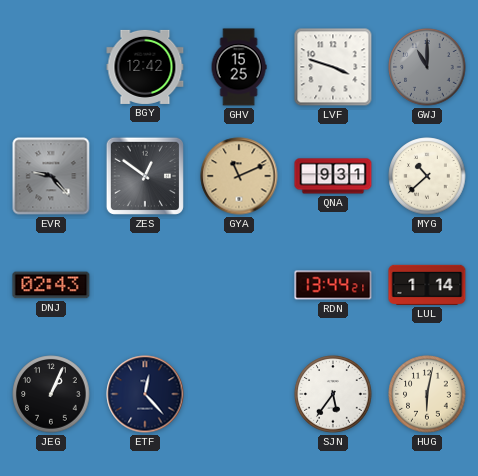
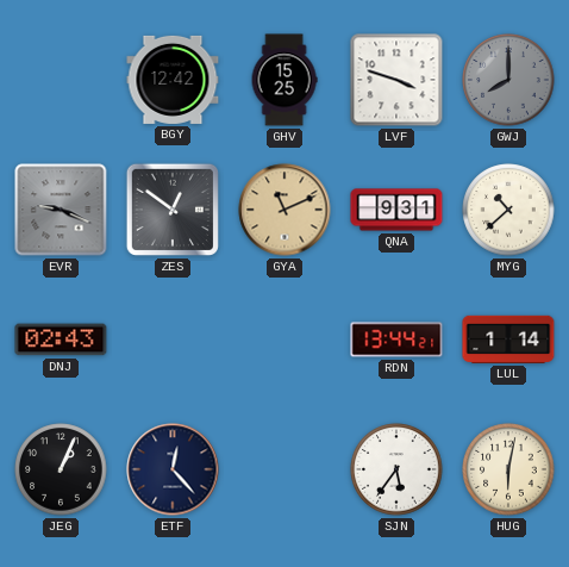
GWJ: 11:00 -> 8:00 (508, 80)
EVR: 9:23 -> 9:19 (61, 210)
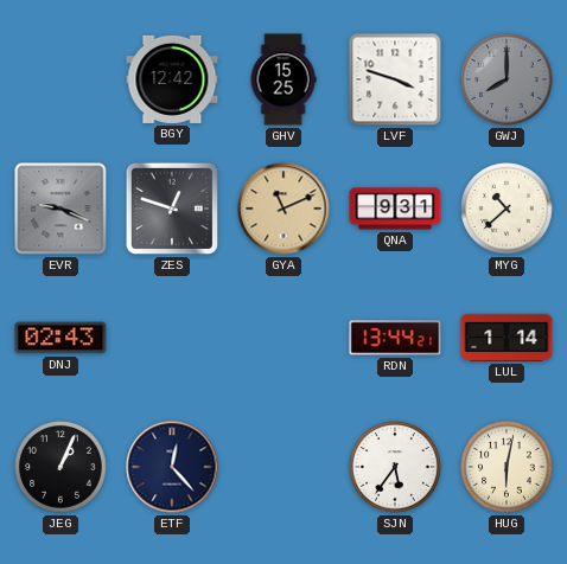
ZES: 12:51 -> 12:48 (172, 209)
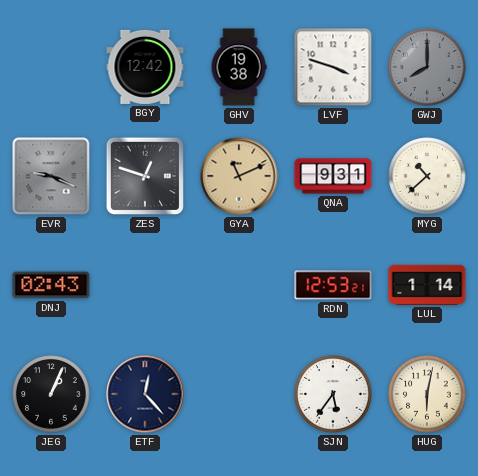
GHV: 15:25 -> 19:38 (239, 67)
RDN: 13:44 -> 12:53 (333, 285)
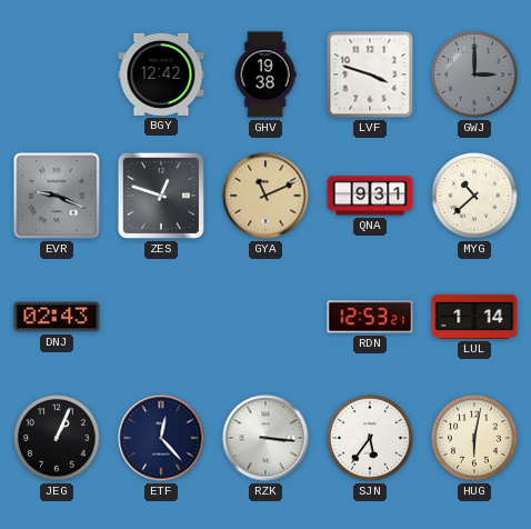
GWJ: 8:00 -> 3:00 (474, 74)
RZK: none -> 3:16 (265, 438)
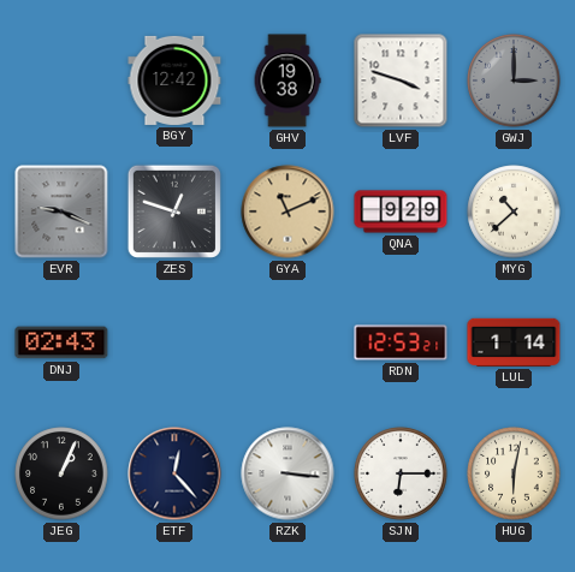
QNA: 9:31 -> 9:29 (401, 211)
SJN: 5:36 -> 6:15 (401, 473)
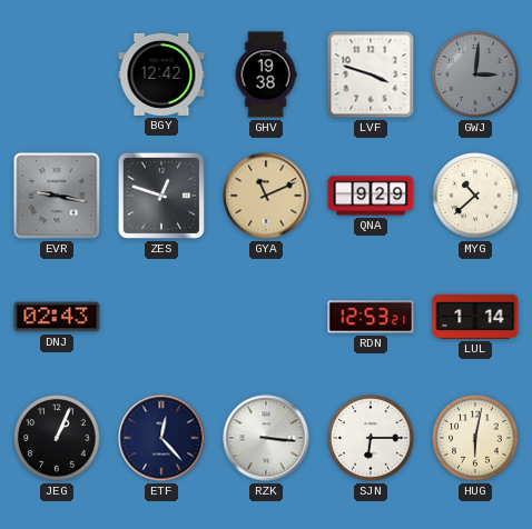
GWJ: 3:00 -> 3:01 (475, 74)
EVR: 9:19 -> 9:17 (57, 196)
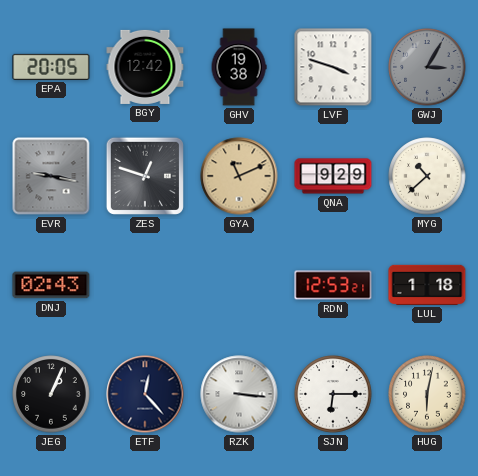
EPA: none -> 20:05 (51, 67)
GWJ: 3:01 -> 3:05 (427, 67)
LUL: 1:14 -> 1:18 (427, 285)
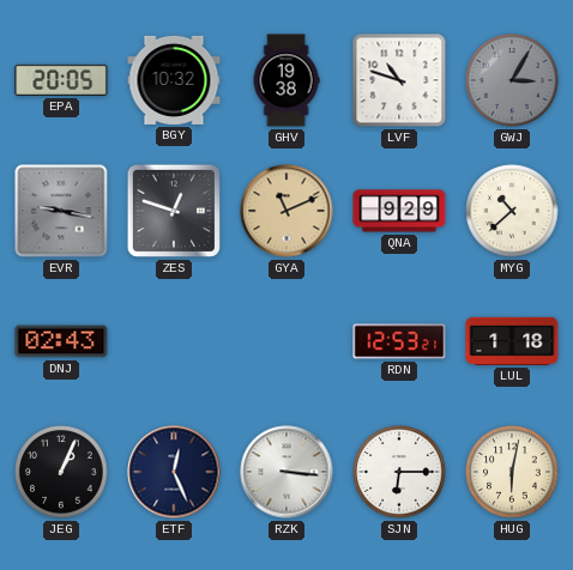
BGY: 12:42 -> 10:32 (174, 80)
LVF: 3:48 -> 10:48 (399, 80)
ETF: 12:23 -> 12:26 (174, 472)
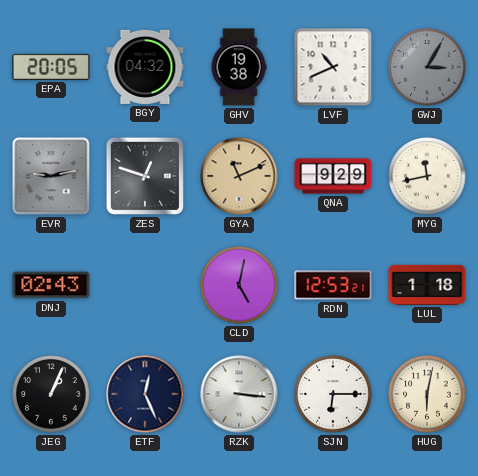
BGY: 10:32 -> 04:32 (145, 67)
LVF: 10:48 -> 10:41 (333, 67)
EVR: 9:17 -> 9:13 (51, 176)
MYG: 10:38 -> 11:43 (427, 176)
CLD: none -> 5:02 (239, 285)
